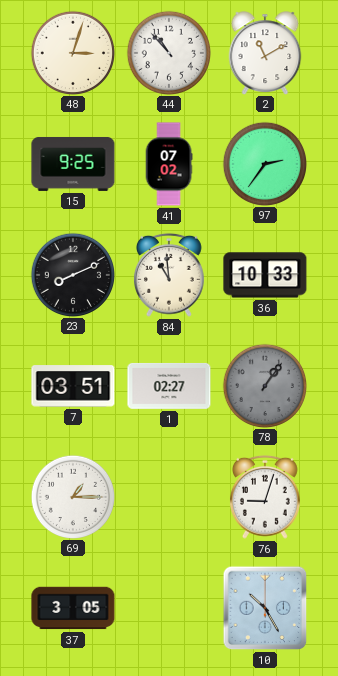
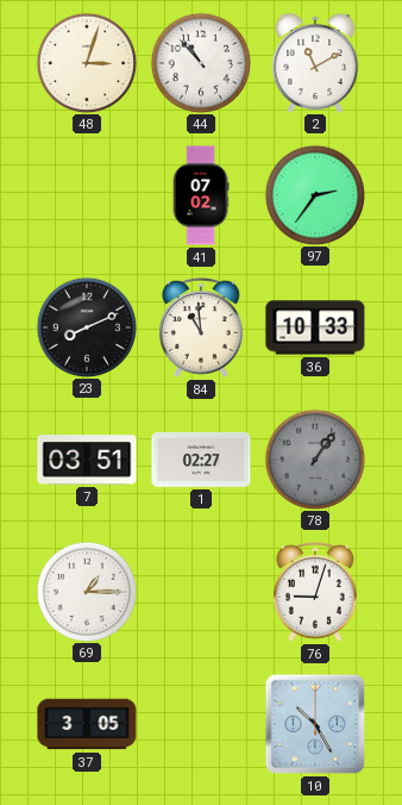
15: 9:25 -> none (73, 164)
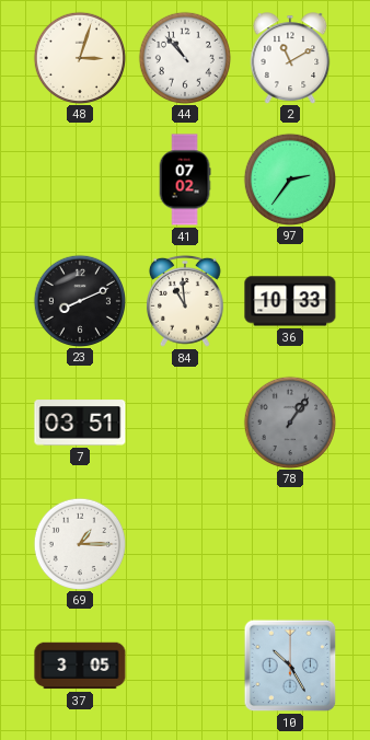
1: 02:27 -> none (201, 460)
76: 9:03 -> none (315, 592)
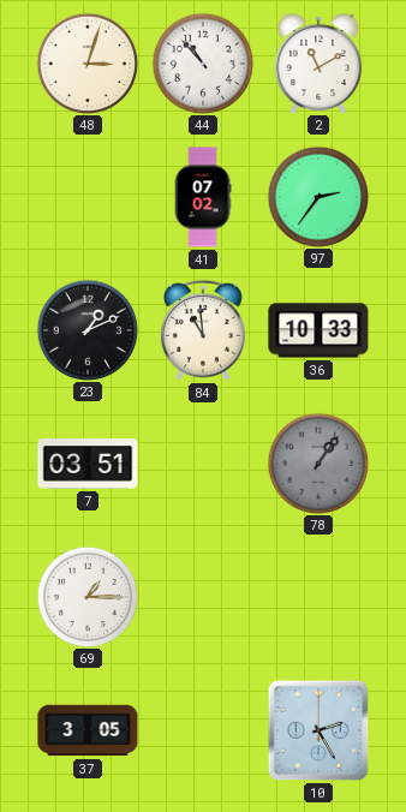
23: 8:11 -> 1:11 (86, 329)
10: 10:25 -> 2:25 (318, 730)
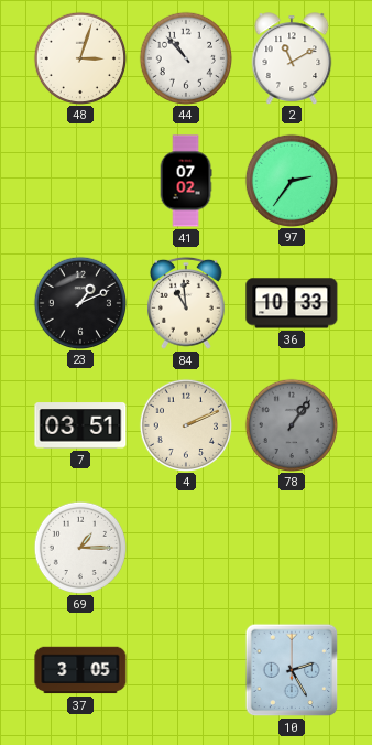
4: none -> 2:11 (185, 424)
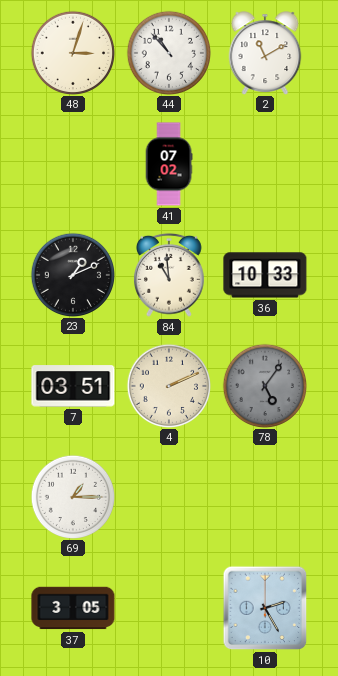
97: 2:36 -> none (291, 180)
78: 1:06 -> 5:06 (264, 385)
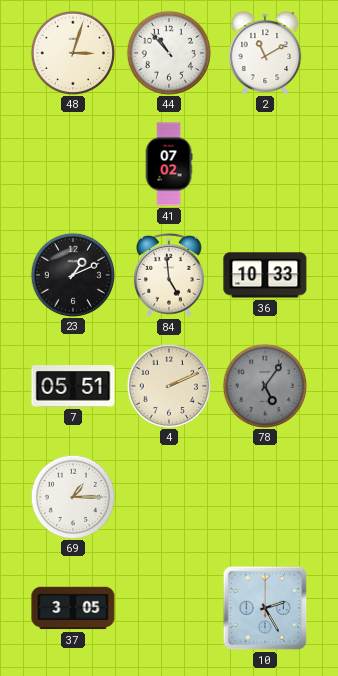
84: 10:59 -> 4:59 (169, 275)
7: 03:51 -> 05:51 (73, 386)
